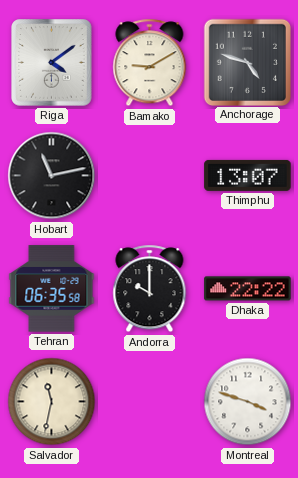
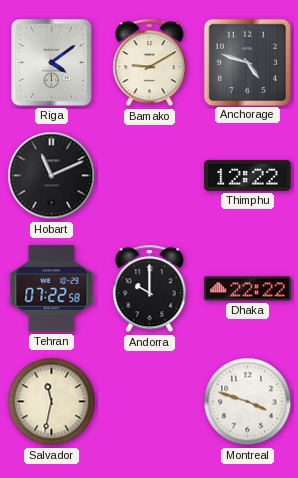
Hobart: 11:13 -> 11:11 (52, 176)
Thimphu: 13:07 -> 12:22 (248, 175)
Tehran: 06:35 -> 07:22 (52, 289)
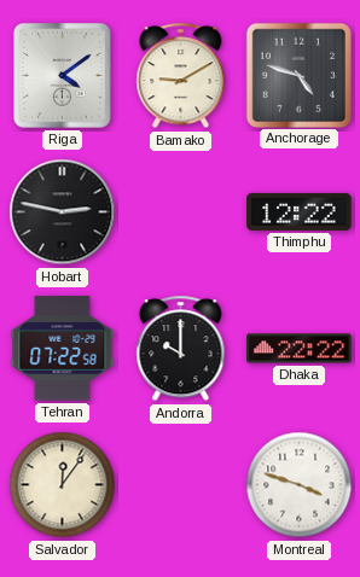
Hobart: 11:11 -> 2:47 (63, 212)
Salvador: 11:32 -> 12:06 (63, 485)
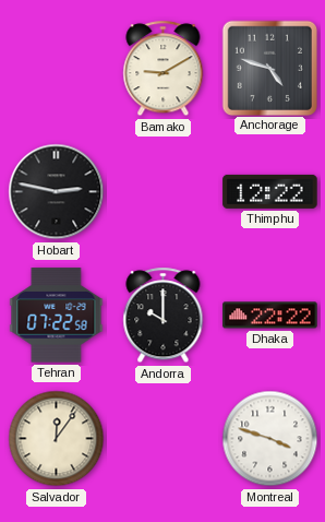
Riga: 4:09 -> none (63, 76)
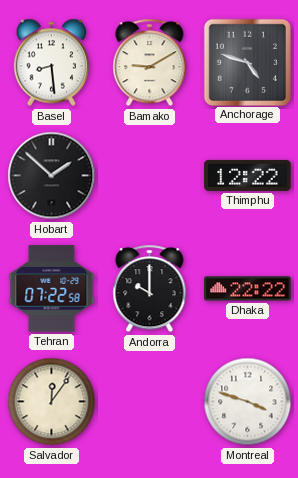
Basel: none -> 8:29 (52, 63)
Hobart: 2:47 -> 1:52 (52, 176)
